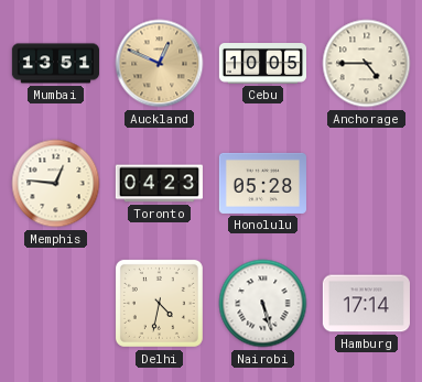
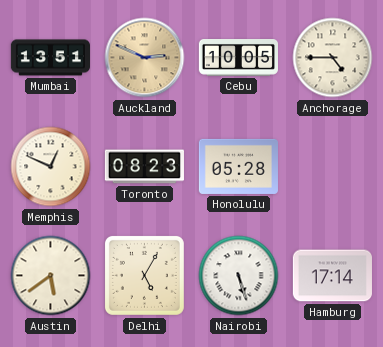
Auckland: 12:49 -> 2:49 (145, 58)
Memphis: 12:46 -> 12:49 (51, 167)
Toronto: 04:23 -> 08:23 (144, 167)
Austin: none -> 5:39 (51, 276)
Delhi: 4:32 -> 5:05 (144, 275)
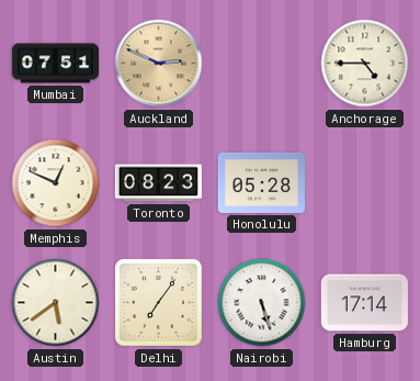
Mumbai: 13:51 -> 07:51 (55, 64)
Cebu: 10:05 -> none (238, 58)
Delhi: 5:05 -> 7:06 (158, 302)
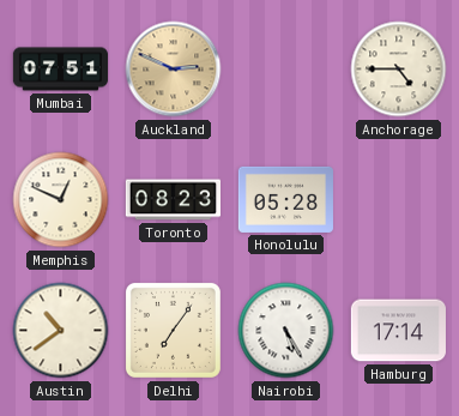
Austin: 5:39 -> 10:39 (61, 331)
Nairobi: 5:27 -> 5:25 (286, 331)
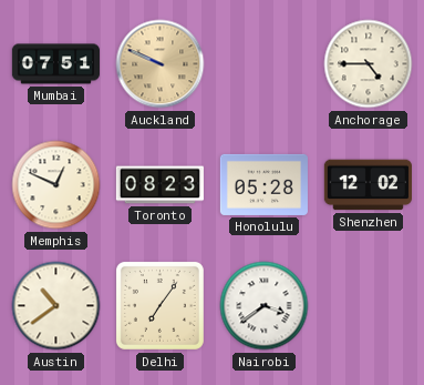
Auckland: 2:49 -> 9:49 (161, 64)
Shenzhen: none -> 12:02 (368, 185)
Nairobi: 5:25 -> 3:39 (265, 306)
Hamburg: 17:14 -> none (398, 331)
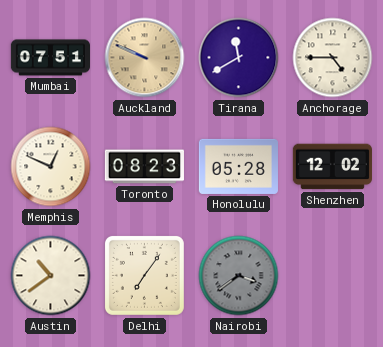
Tirana: none -> 11:40 (239, 58)
Nairobi dial: white -> grey (239, 276)
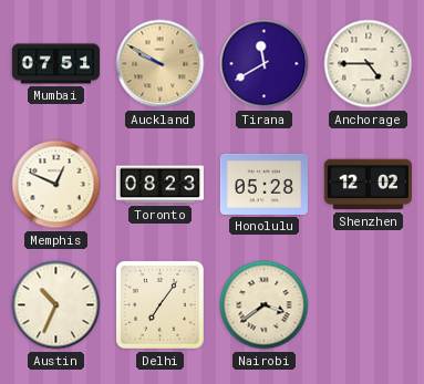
Auckland: 9:49 -> 9:50 (161, 64)
Austin: 10:39 -> 10:34 (56, 305)
Nairobi dial: grey -> cream (265, 305)
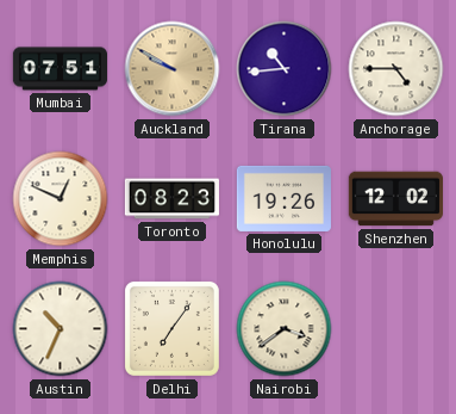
Tirana: 11:40 -> 10:44 (285, 69)
Honolulu: 05:28 -> 19:26 (283, 198)
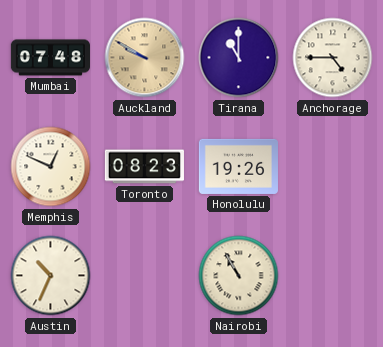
Mumbai: 07:51 -> 07:48 (50, 58)
Tirana: 10:44 -> 11:00 (239, 58)
Shenzhen: 12:02 -> none (395, 199)
Delhi: 7:06 -> none (171, 328)
Nairobi: 3:39 -> 10:55 (239, 276)
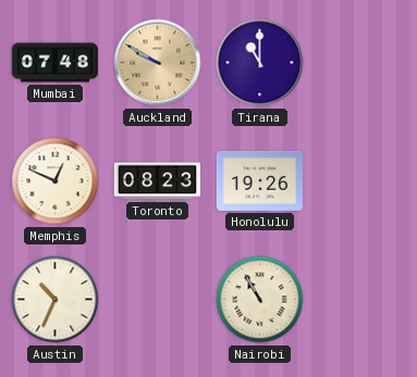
Anchorage: 4:45 -> none (333, 58)
